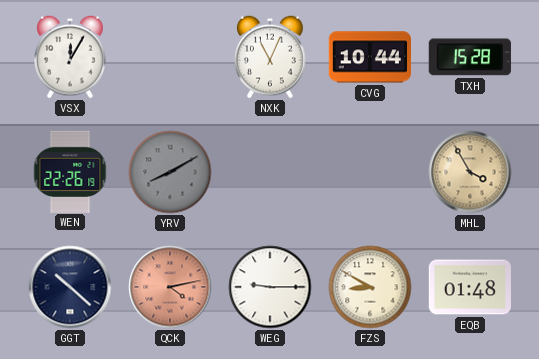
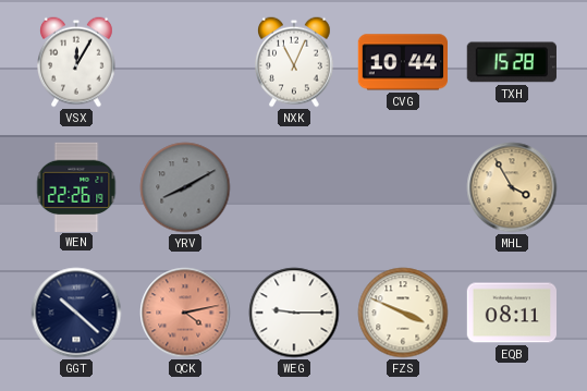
FZS: 8:50 -> 3:49 (403, 313)
EQB: 01:48 -> 08:11 (511, 313)
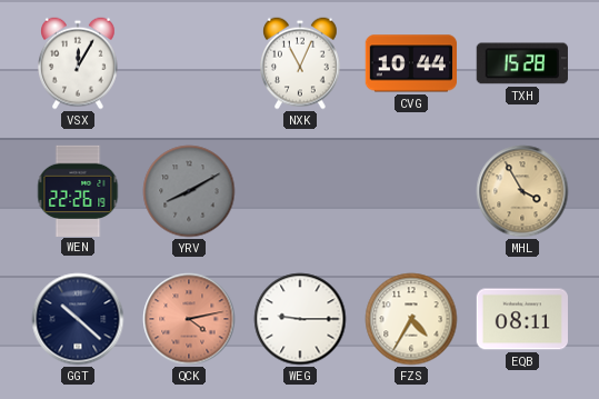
FZS: 3:49 -> 4:35 (411, 319)
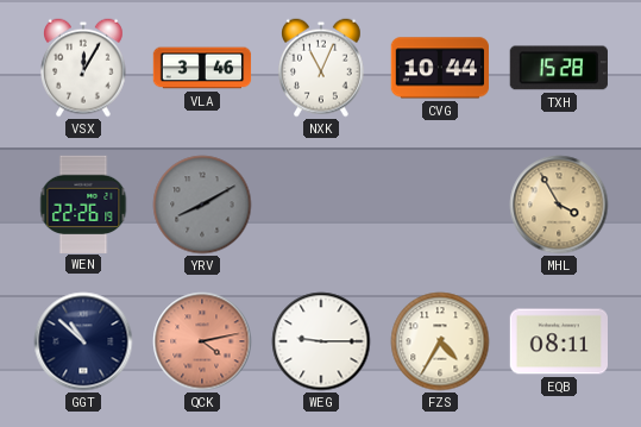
VLA: none -> 3:46 (202, 68)
GGT: 10:22 -> 10:52 (83, 341)
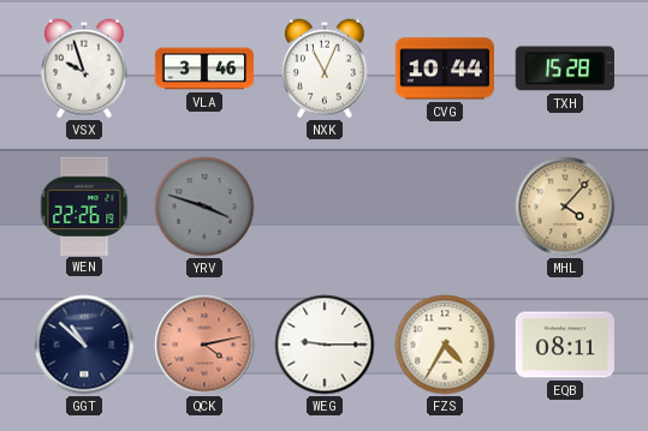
VSX: 12:05 -> 9:57 (85, 68)
YRV: 8:10 -> 3:48 (204, 206)
MHL: 3:55 -> 4:07 (565, 206)
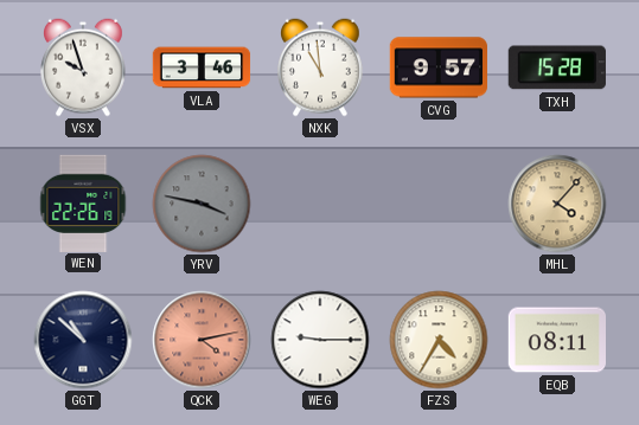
NXK: 11:04 -> 10:59 (321, 67)
CVG: 10:44 -> 9:57 (437, 67)
YRV: 3:48 -> 3:47 (202, 204)
